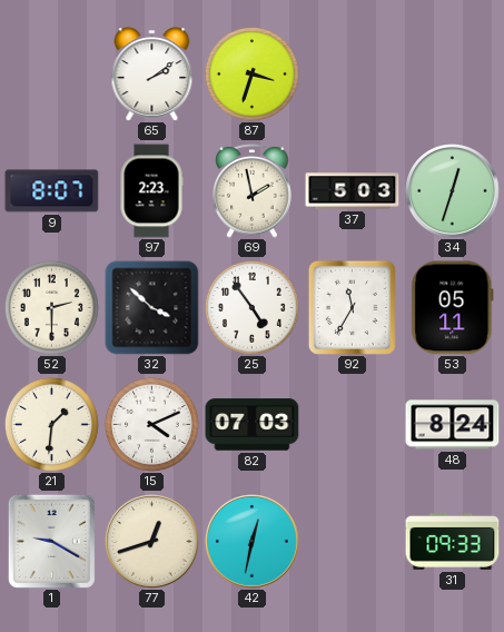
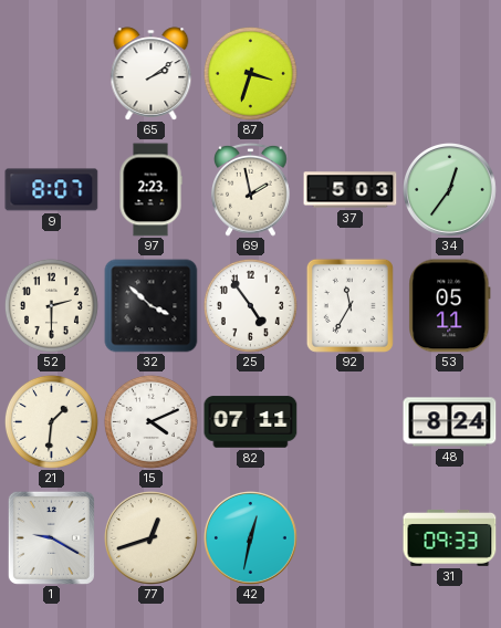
34: 12:33 -> 12:36 (450, 190)
82: 07:03 -> 07:11 (251, 422)
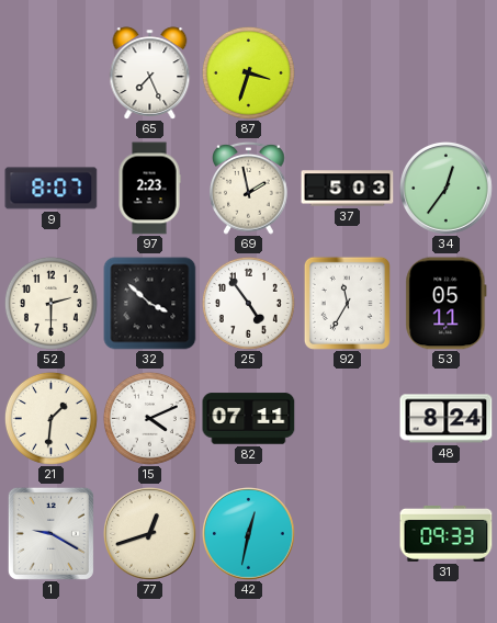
65: 2:09 -> 7:26 (150, 73)
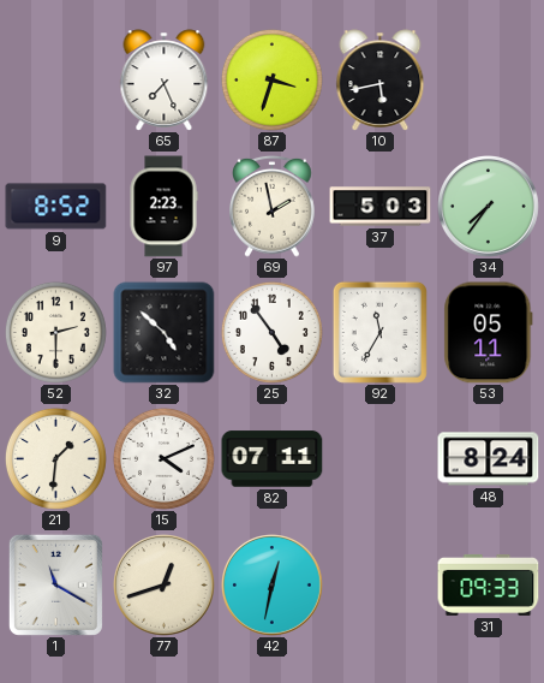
10: none -> 5:43 (381, 81)
9: 8:07 -> 8:52 (56, 207)
34: 12:36 -> 7:36 (489, 207)
32: 3:52 -> 4:52 (165, 333)
1: 9:20 -> 11:20 (55, 584)
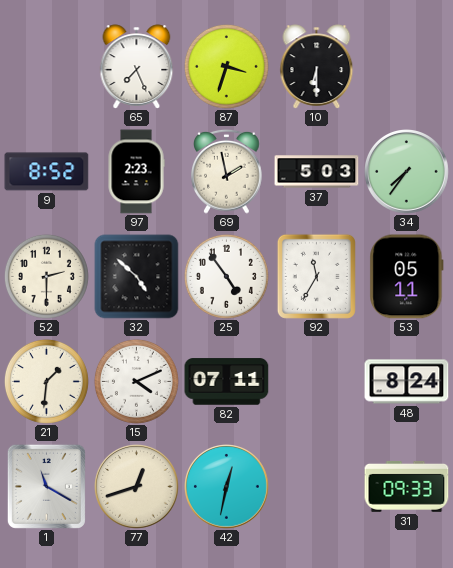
10: 5:43 -> 6:30 (317, 67)
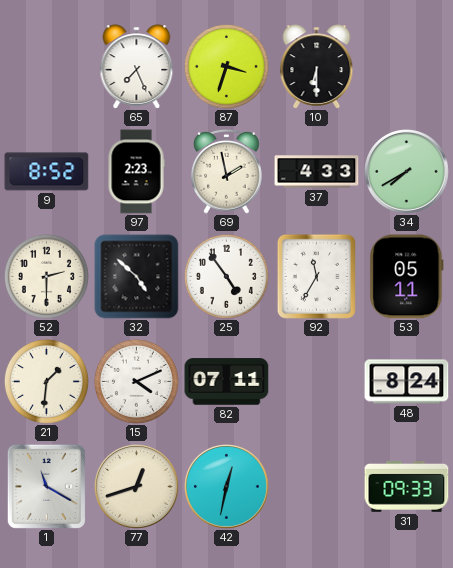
37: 5:03 -> 4:33 (317, 172)
34: 7:36 -> 7:40 (407, 172)
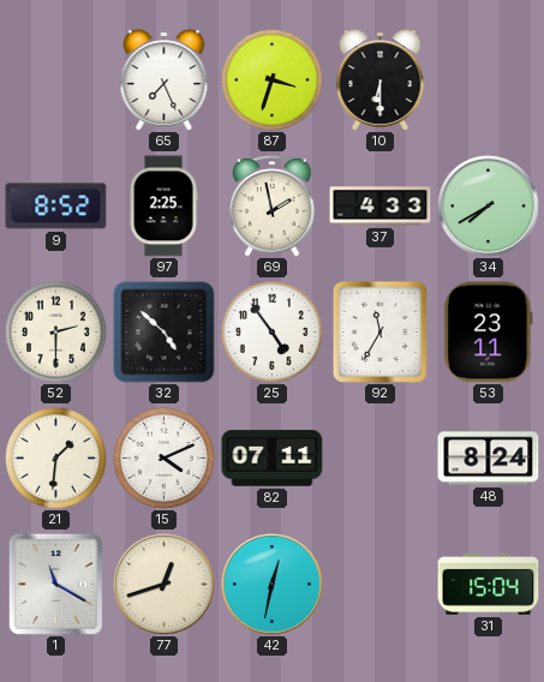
97: 2:23 -> 2:25 (163, 207)
53: 05:11 -> 23:11 (489, 333)
31: 09:33 -> 15:04 (489, 584)
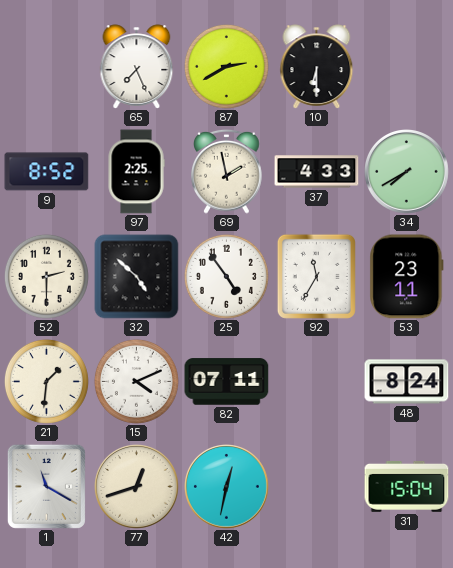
87: 3:33 -> 2:40 (226, 66)
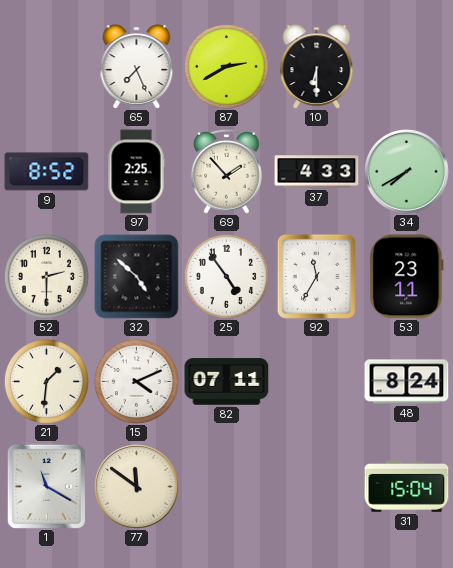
69: 1:58 -> 1:53 (227, 171)
77: 12:42 -> 11:51 (137, 487)
42: 12:32 -> none (227, 487)
